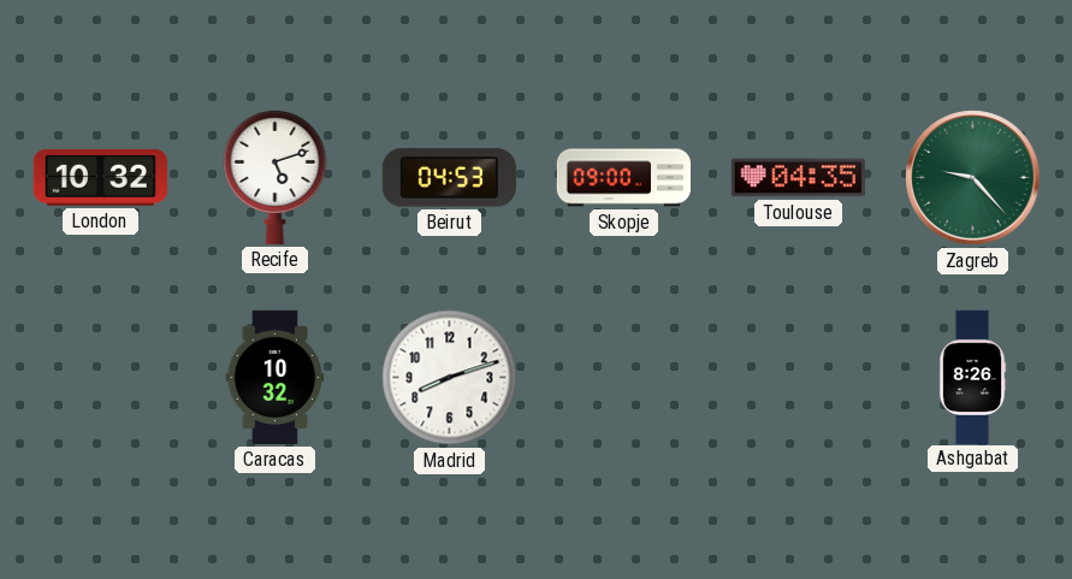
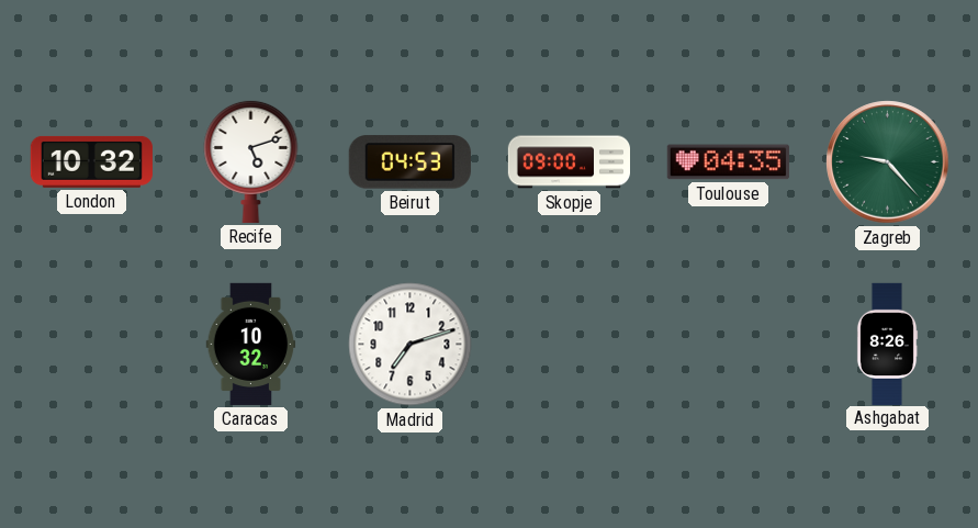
Madrid: 8:12 -> 7:12 (411, 345)
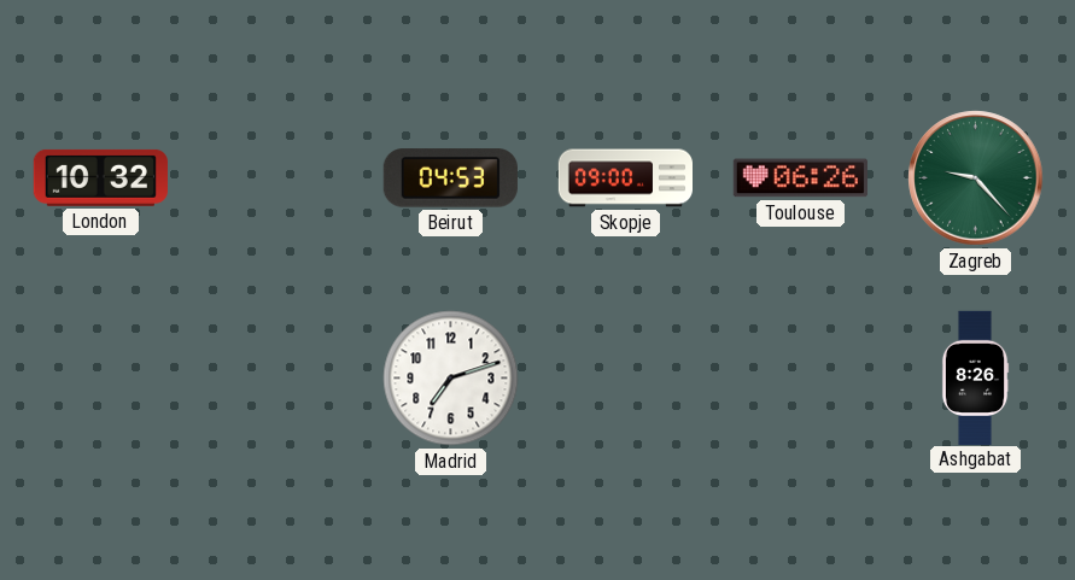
Recife: 5:12 -> none (251, 161)
Toulouse: 04:35 -> 06:26 (800, 178)
Caracas: 10:32 -> none (251, 344)
